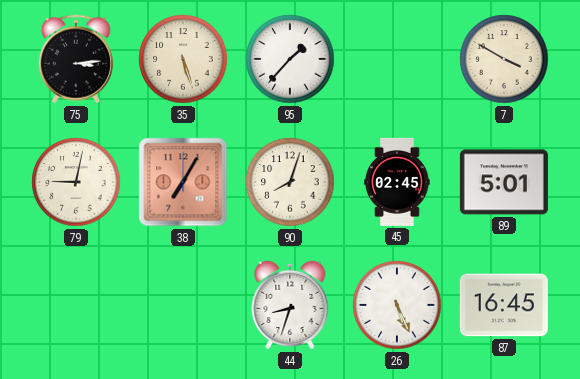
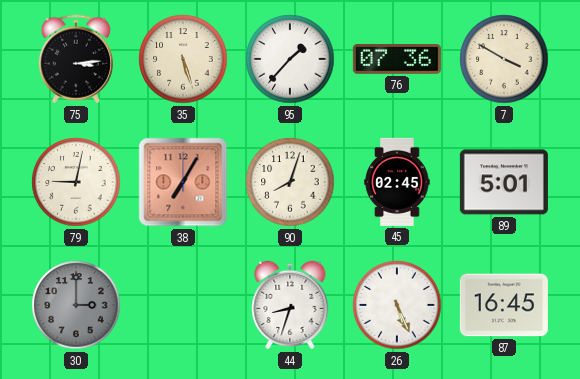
76: none -> 07:36 (397, 59)
30: none -> 3:00 (76, 305)
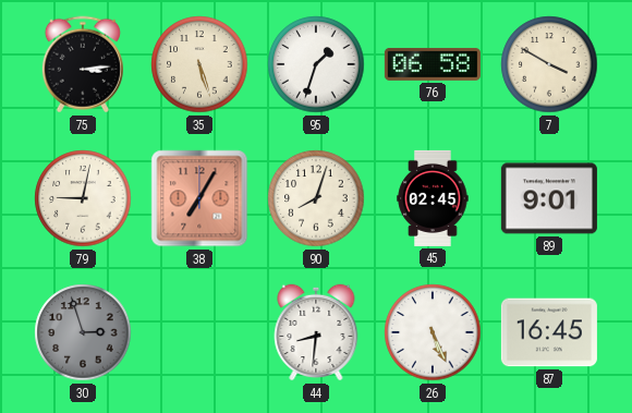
95: 1:37 -> 1:33 (316, 64)
76: 07:36 -> 06:58 (433, 64)
89: 5:01 -> 9:01 (549, 198)
30: 3:00 -> 2:57 (83, 332)
44: 8:33 -> 8:31 (316, 332)
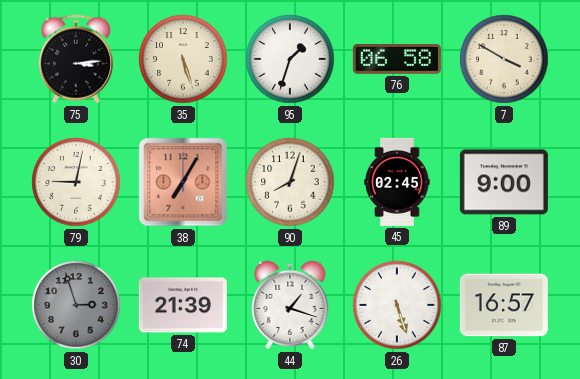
89: 9:01 -> 9:00 (504, 182)
74: none -> 21:39 (183, 305)
44: 8:31 -> 1:18 (290, 305)
26: 5:26 -> 5:27 (397, 305)
87: 16:45 -> 16:57 (504, 305)
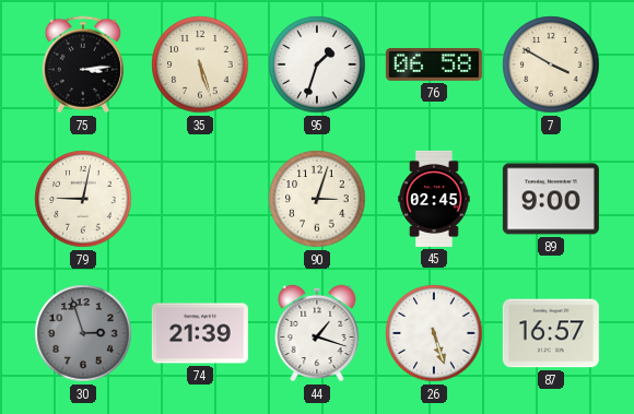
38: 7:05 -> none (183, 182)
90: 8:03 -> 3:03 (317, 199)
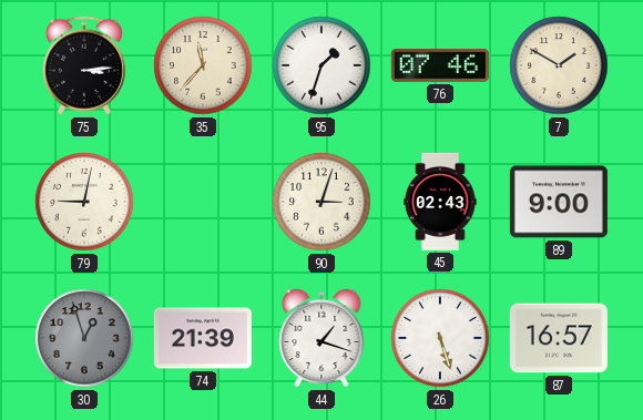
35: 5:27 -> 11:37 (203, 65)
76: 06:58 -> 07:46 (440, 65)
7: 3:50 -> 1:50 (559, 65)
45: 02:45 -> 02:43 (440, 202)
30: 2:57 -> 12:57 (84, 338)
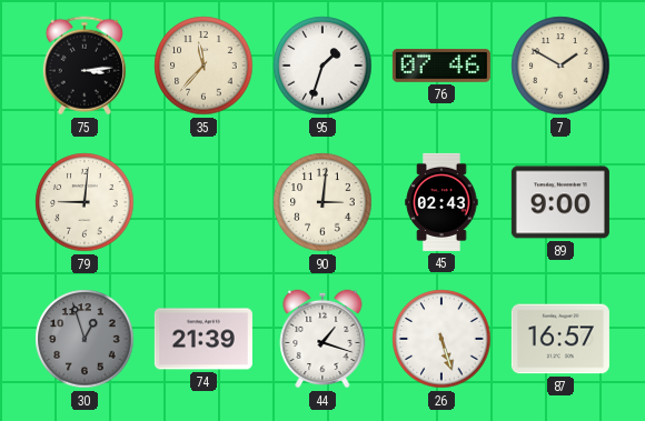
79: 9:02 -> 9:01 (85, 202)
90: 3:03 -> 3:01 (322, 202)
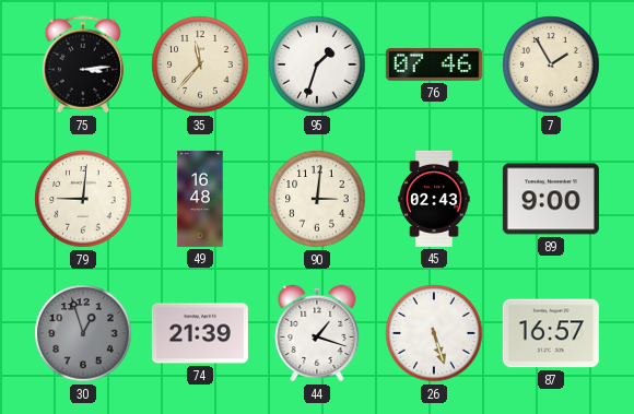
7: 1:50 -> 1:55 (551, 64)
49: none -> 16:48 (200, 199)
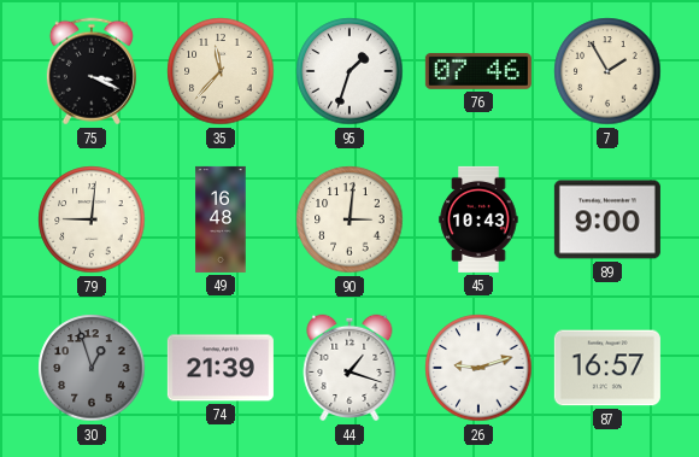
75: 3:14 -> 3:19 (92, 71)
45: 02:43 -> 10:43 (478, 219)
26: 5:27 -> 9:12 (478, 368)
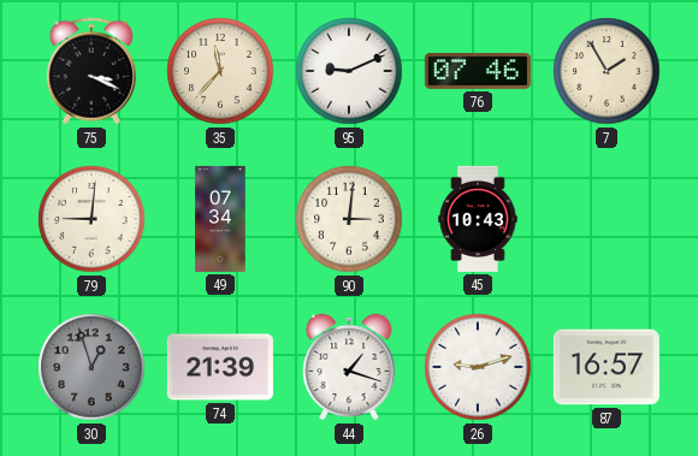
95: 1:33 -> 9:11 (349, 71)
49: 16:48 -> 07:34 (220, 219)
89: 9:00 -> none (607, 219)
